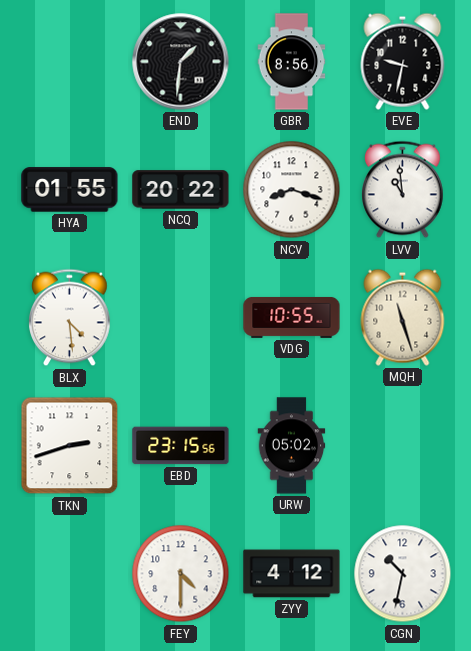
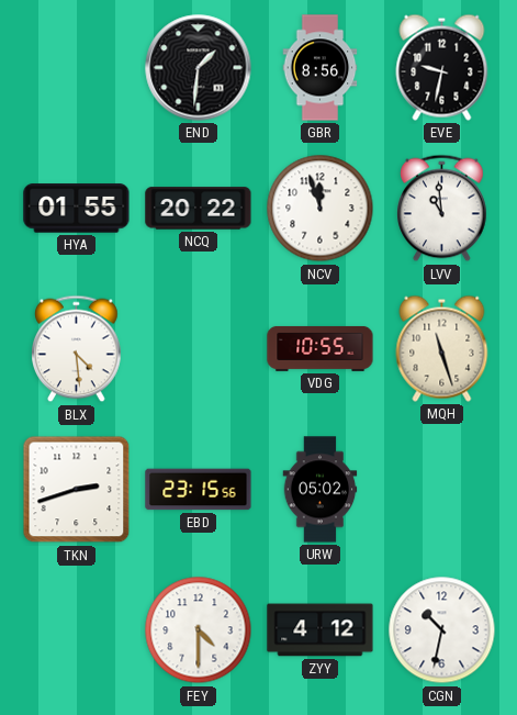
NCV: 8:18 -> 11:57 (321, 209)
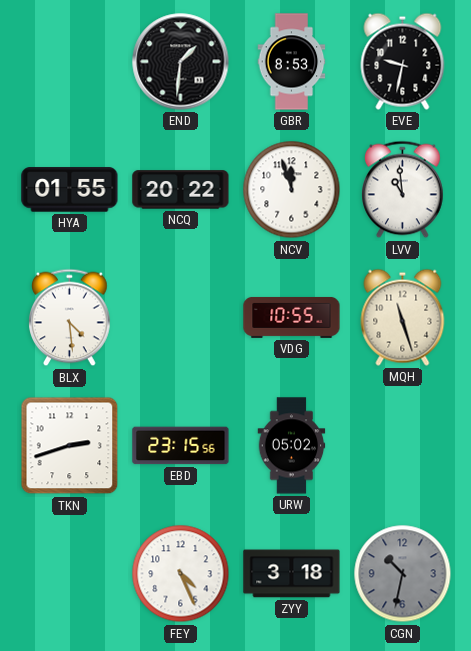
GBR: 8:56 -> 8:53 (292, 62)
FEY: 4:30 -> 4:26 (181, 574)
ZYY: 4:12 -> 3:18 (292, 574)
CGN dial: white -> grey (403, 574)
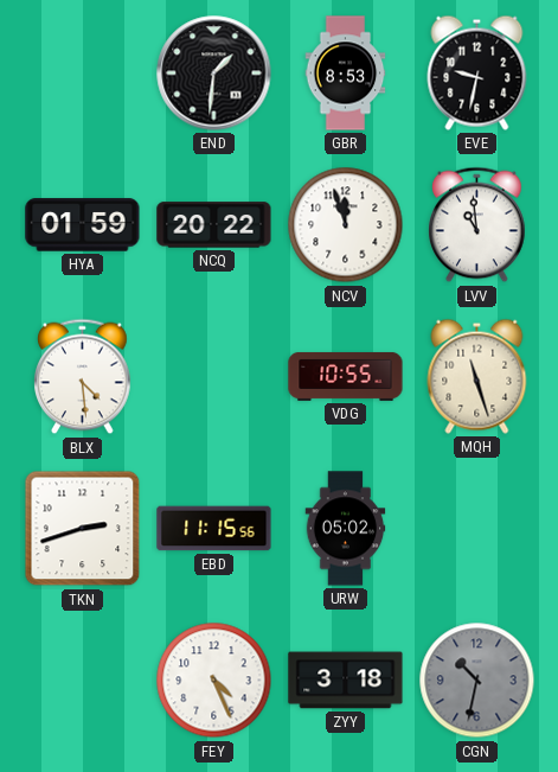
HYA: 01:55 -> 01:59 (83, 225)
EBD: 23:15 -> 11:15 (214, 529)
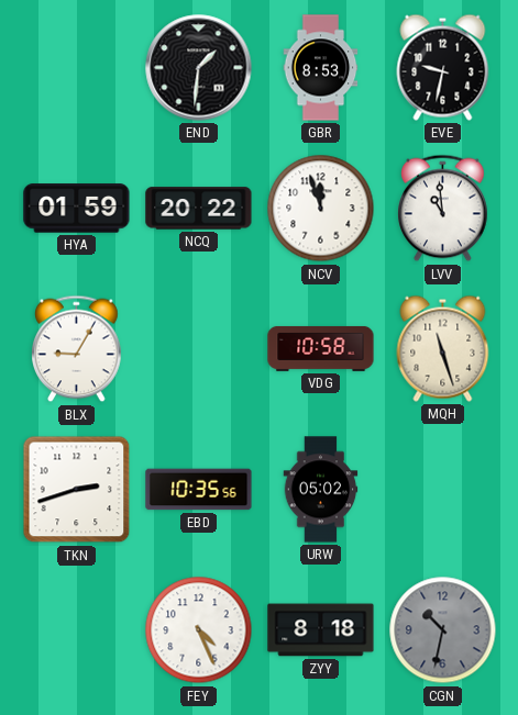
BLX: 4:29 -> 9:05 (77, 349)
VDG: 10:55 -> 10:58 (321, 348)
EBD: 11:15 -> 10:35 (199, 490)
ZYY: 3:18 -> 8:18 (321, 630)
